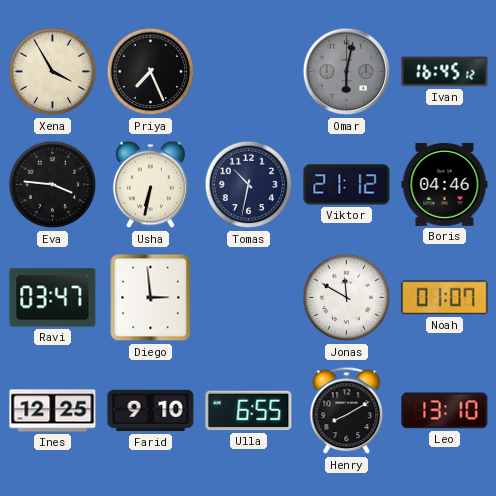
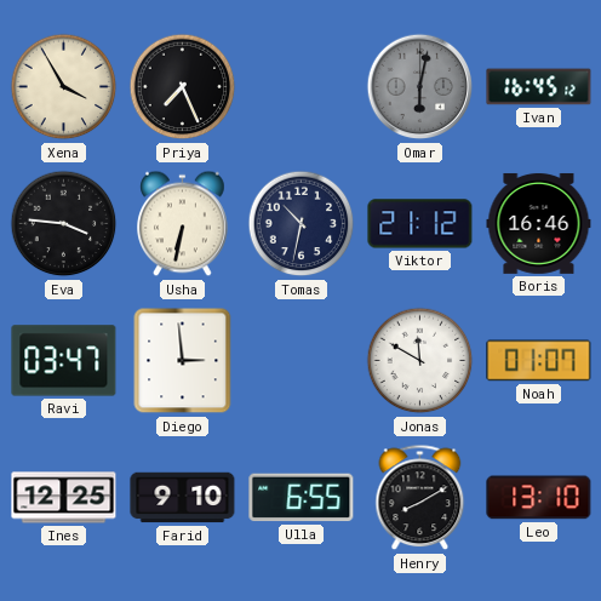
Boris: 04:46 -> 16:46 (539, 223)
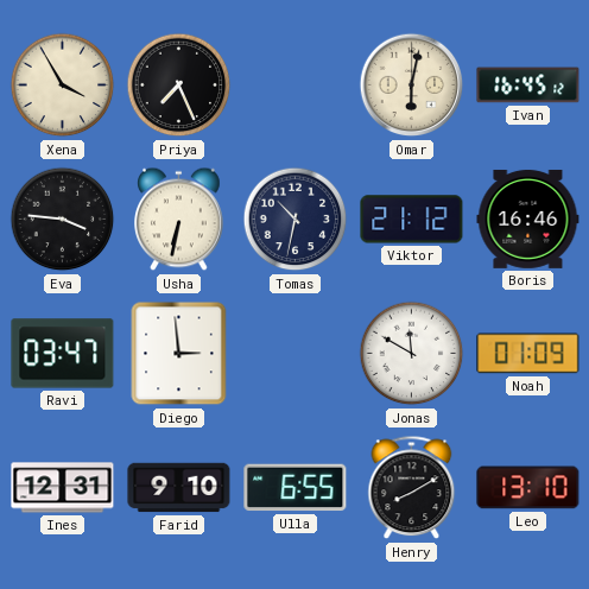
Omar dial: grey -> cream (412, 85)
Noah: 01:07 -> 01:09 (528, 354)
Ines: 12:25 -> 12:31 (63, 488)
